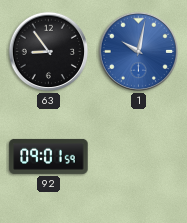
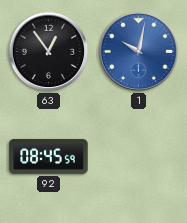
63: 8:54 -> 12:54 (49, 52)
92: 09:01 -> 08:45 (49, 156)
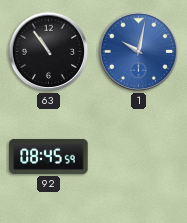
63: 12:54 -> 10:54 (49, 52)
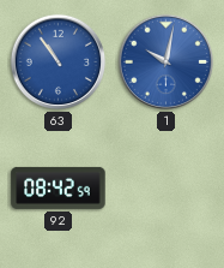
63 dial: black -> blue (59, 62)
92: 08:45 -> 08:42 (59, 187)
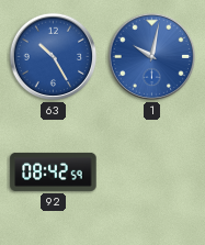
63: 10:54 -> 10:25 (54, 57)
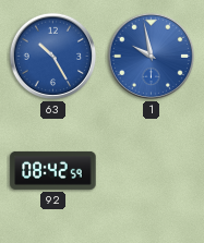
1: 10:02 -> 9:58 (152, 57)
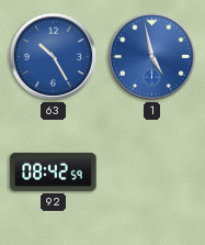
1: 9:58 -> 4:58 (152, 57)
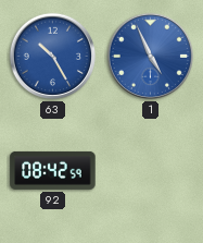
1: 4:58 -> 4:56 (151, 57)
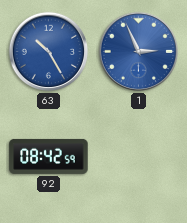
1: 4:56 -> 2:56 (139, 52)
